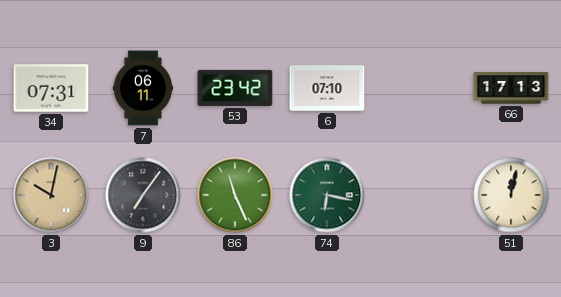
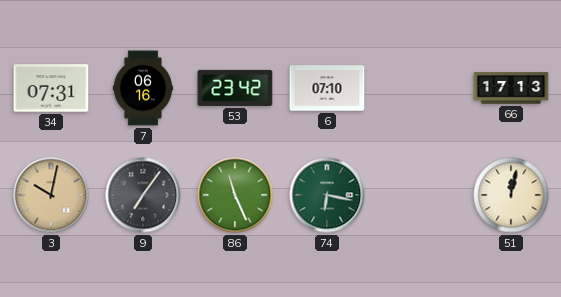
7: 06:11 -> 06:16 (143, 88)
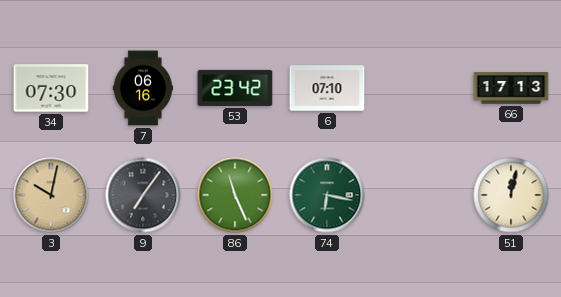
34: 07:31 -> 07:30 (51, 88)
